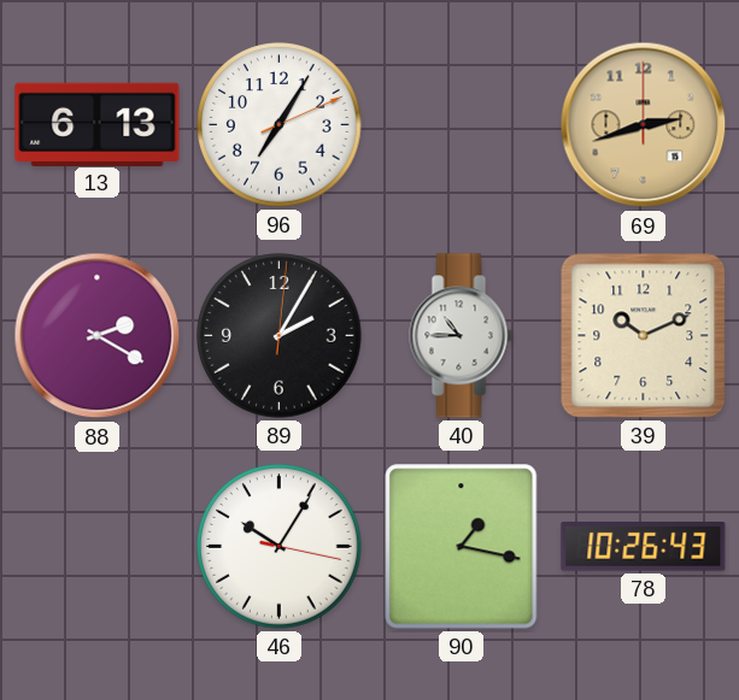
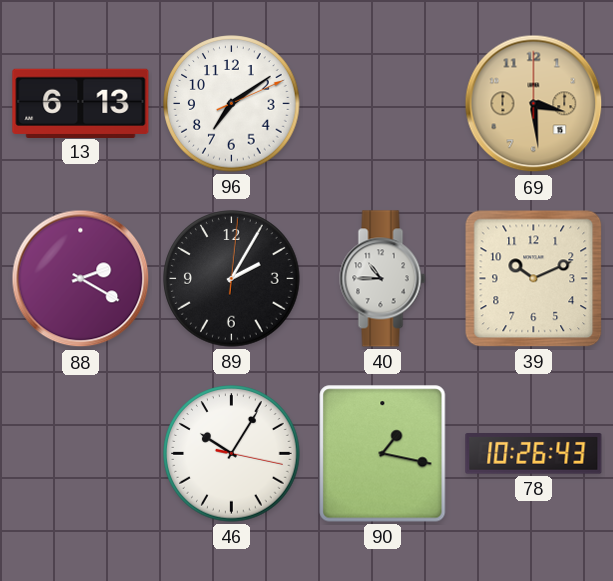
96: 7:05 -> 7:09 (232, 104)
69: 2:42 -> 3:29 (534, 104)
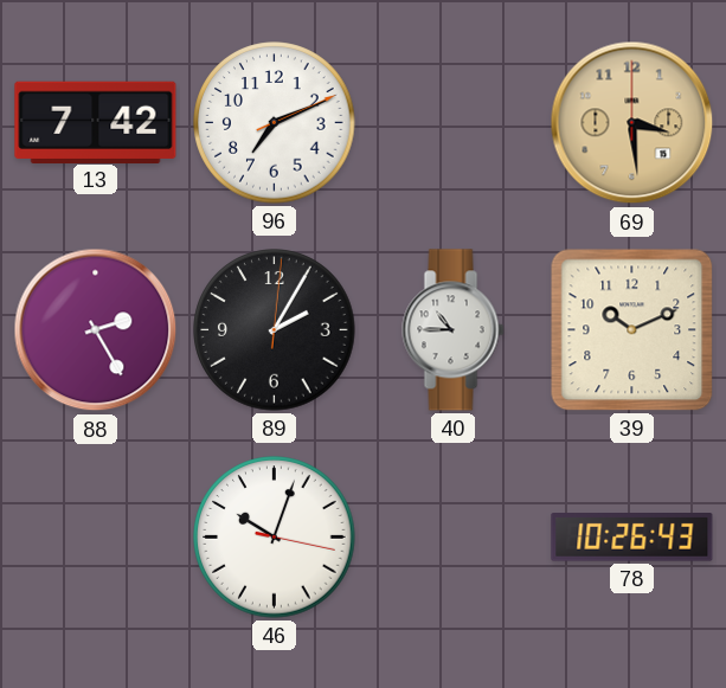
13: 6:13 -> 7:42 (96, 122)
96: 7:09 -> 7:11 (275, 123)
88: 2:20 -> 2:25 (96, 330)
46: 10:05 -> 10:03 (275, 538)
90: 1:17 -> none (383, 454)
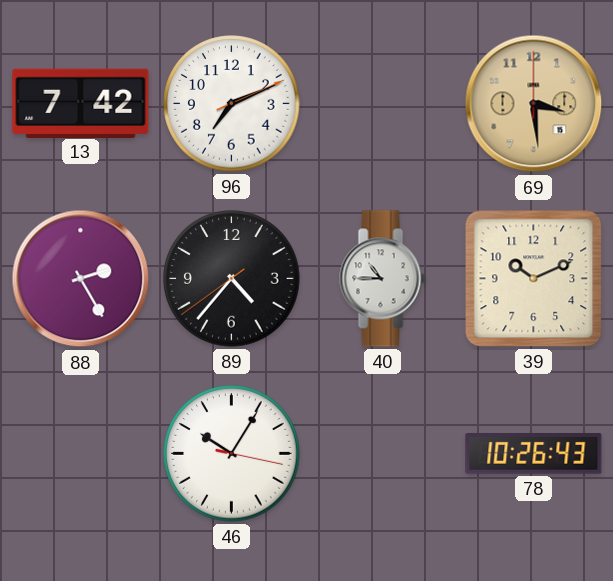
89: 2:05 -> 4:36 (232, 279)
46: 10:03 -> 10:05 (232, 454)
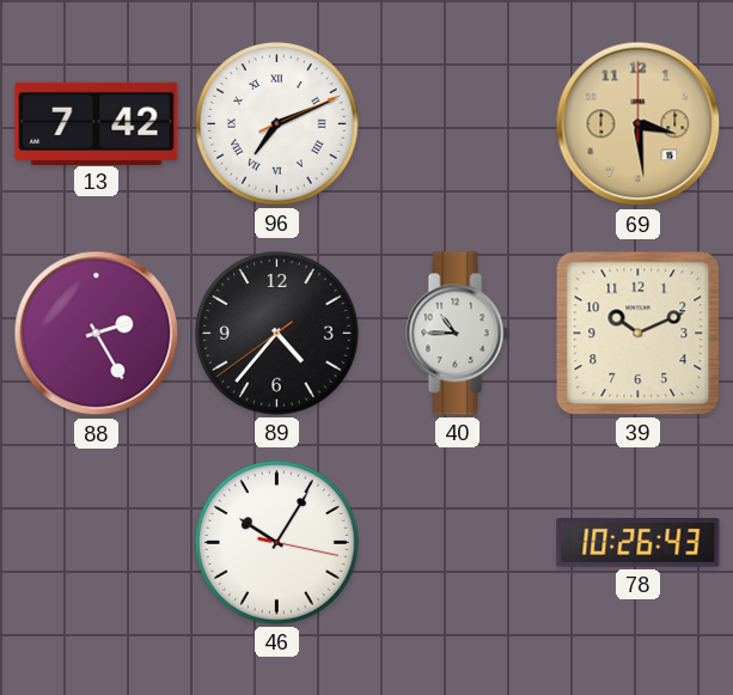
96 numerals: Arabic -> Roman (277, 124)
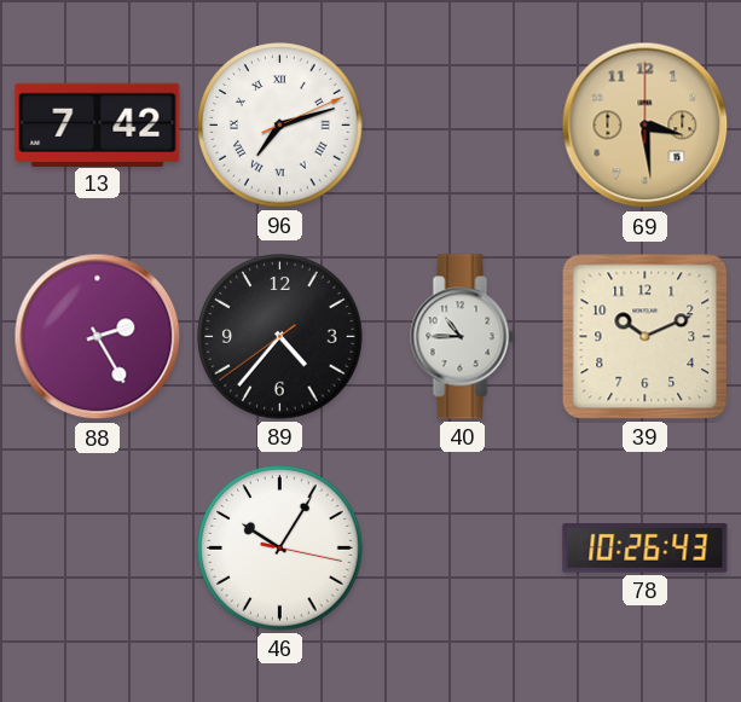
96: 7:11 -> 7:12 (280, 126)
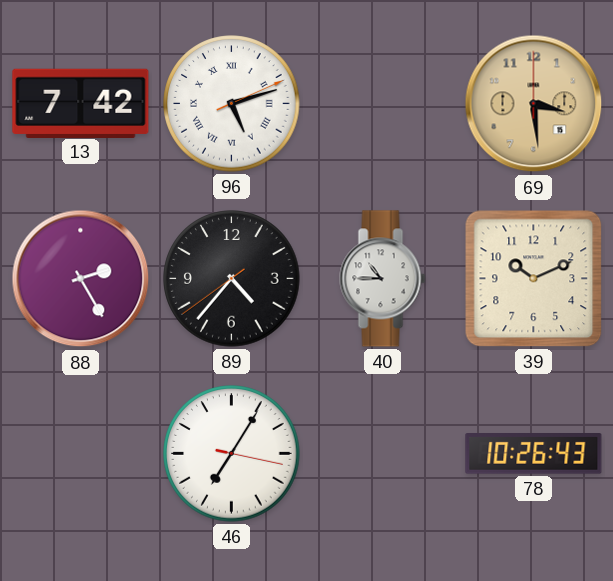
96: 7:12 -> 5:12 (232, 104)
46: 10:05 -> 7:05 (232, 454)
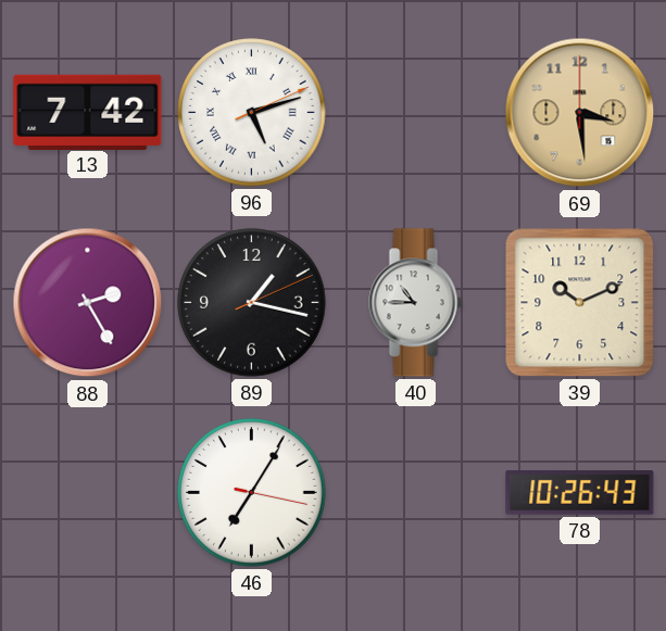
89: 4:36 -> 1:17 (252, 303)
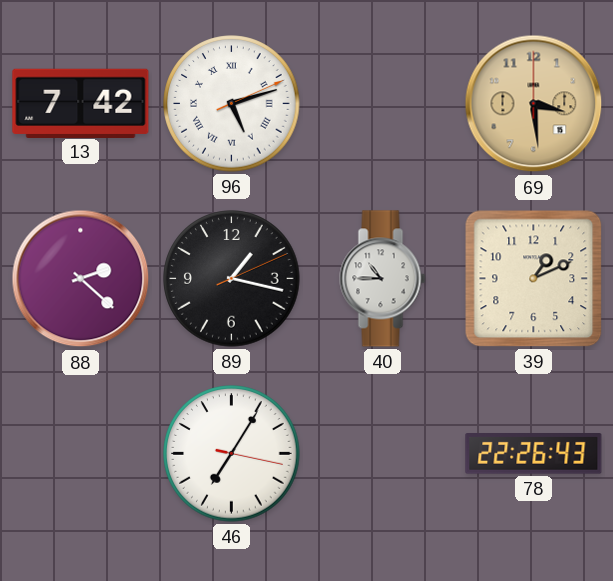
88: 2:25 -> 2:22 (81, 279)
39: 10:11 -> 1:11 (534, 279)
78: 10:26 -> 22:26 (534, 454)
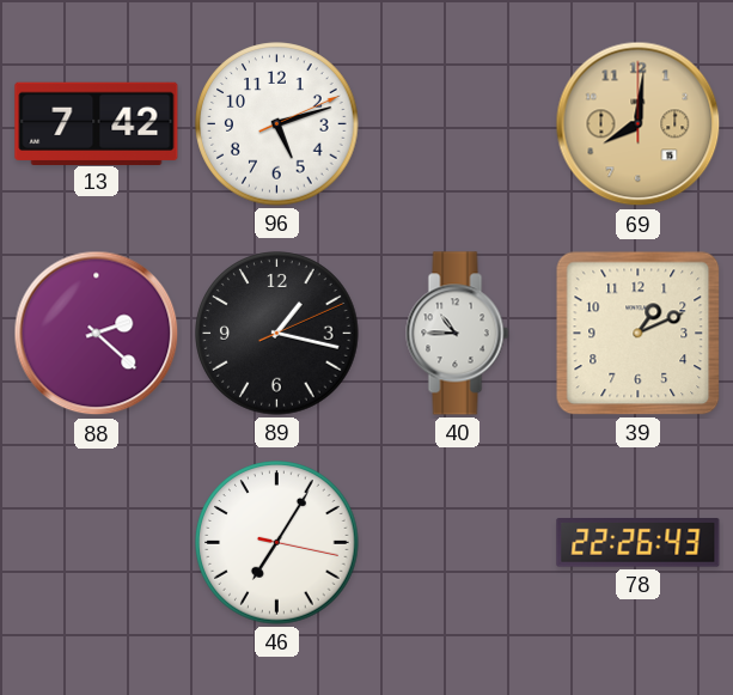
96 numerals: Roman -> Arabic (277, 124)
69: 3:29 -> 8:01 (639, 124)
